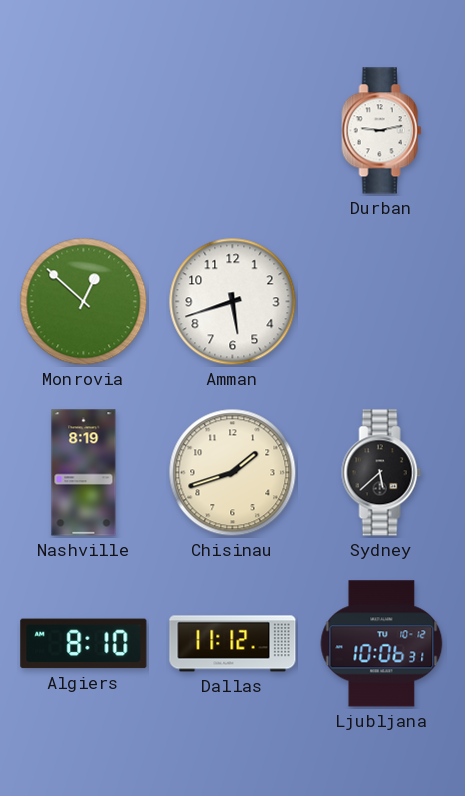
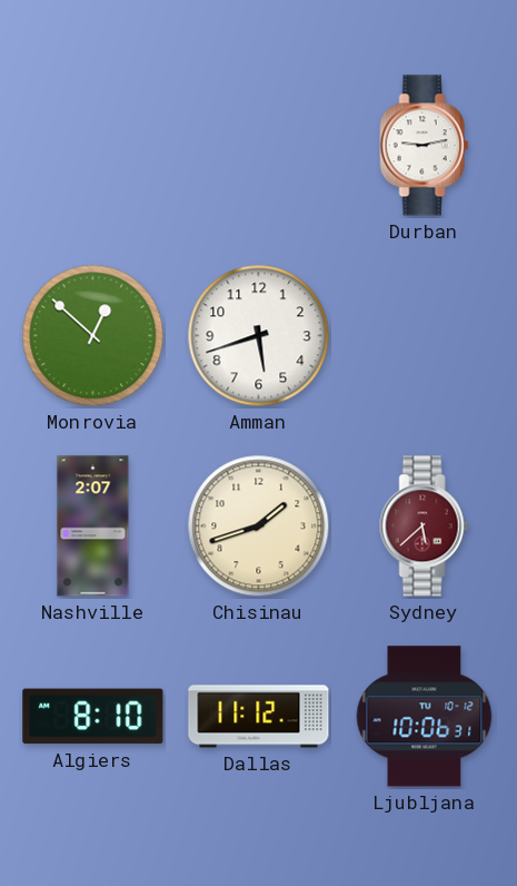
Nashville: 8:19 -> 2:07 (93, 526)
Sydney dial: black -> burgundy (425, 526)
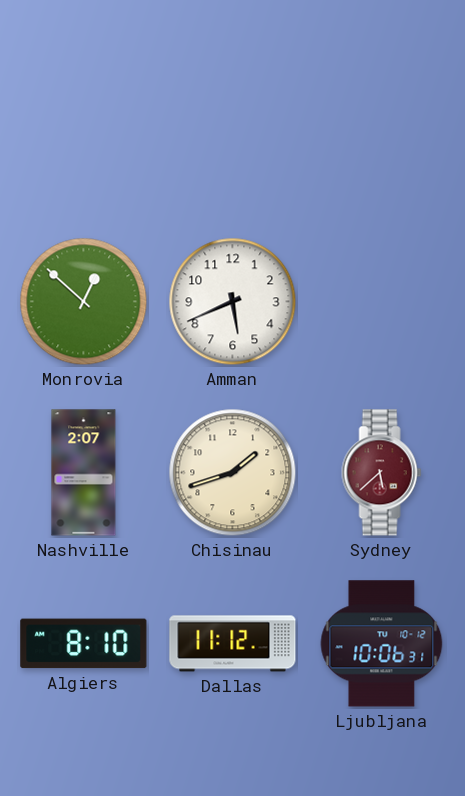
Durban: 9:13 -> none (425, 146)
Amman: 5:42 -> 5:41 (233, 302)
